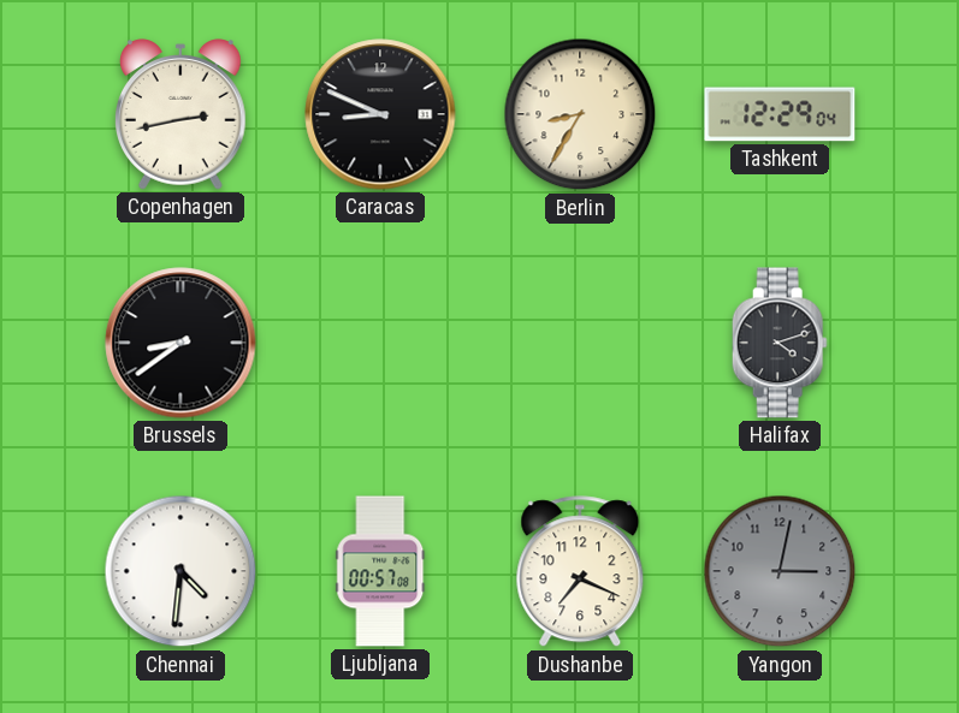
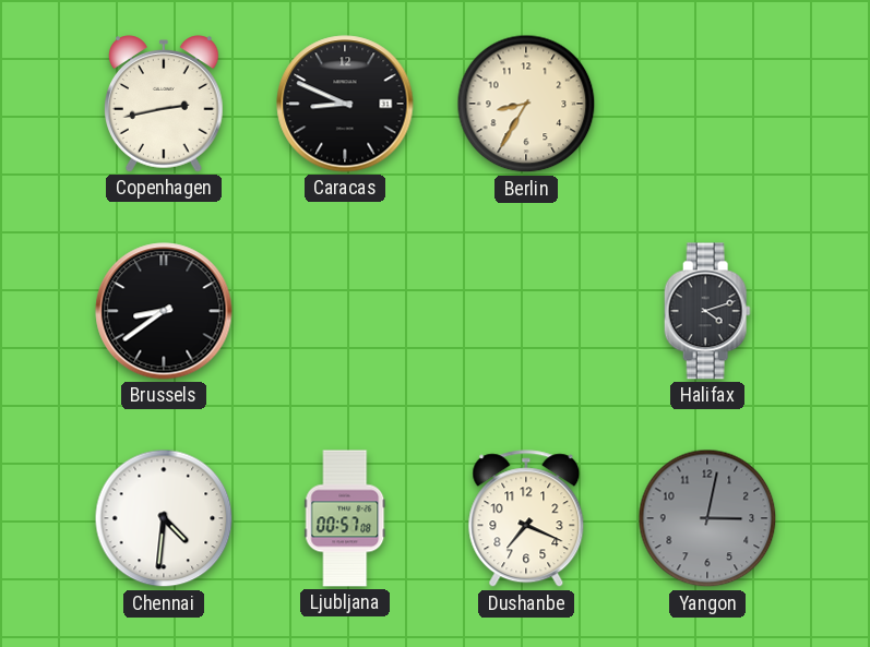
Tashkent: 12:29 -> none (780, 114)
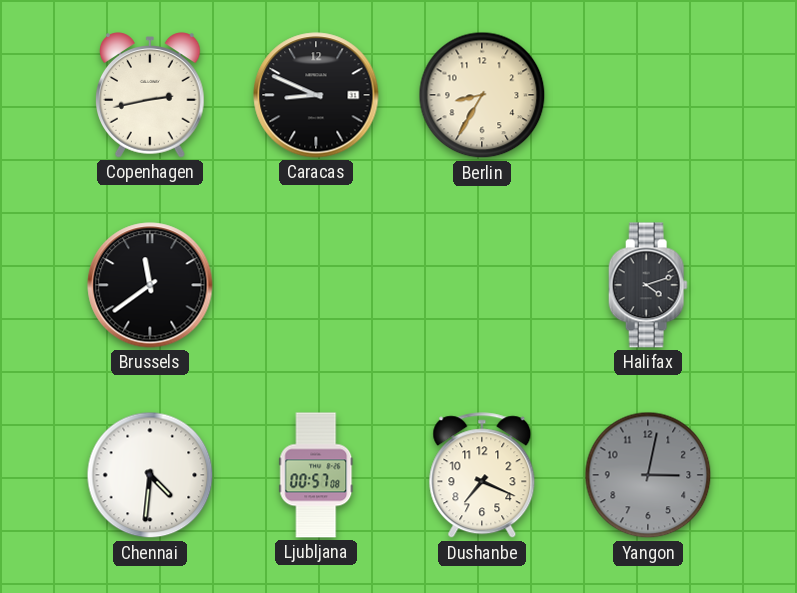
Brussels: 8:39 -> 11:39 (150, 285)
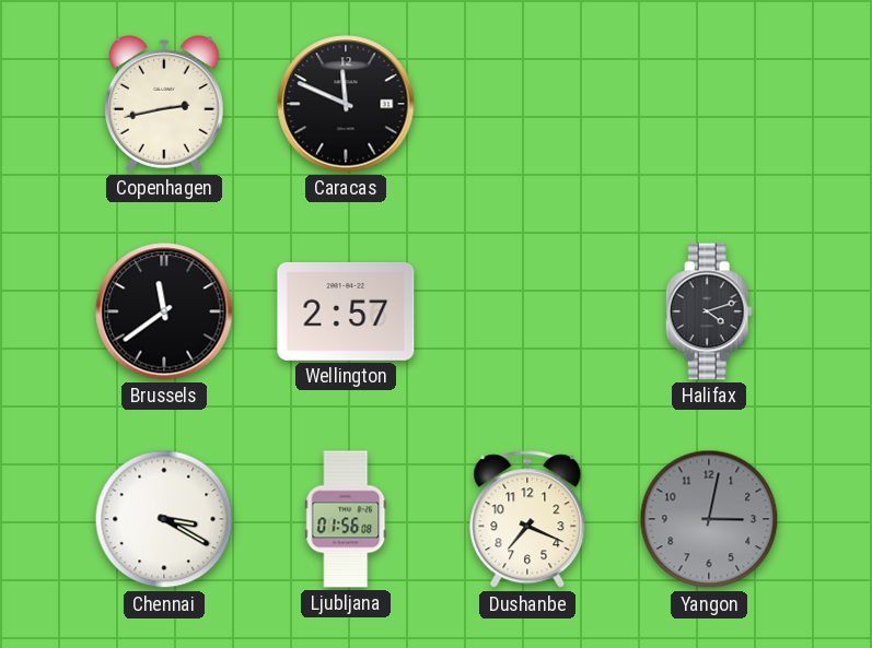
Caracas: 8:49 -> 11:49 (346, 104)
Berlin: 8:35 -> none (482, 95)
Wellington: none -> 2:57 (346, 311)
Chennai: 4:31 -> 3:20 (164, 519)
Ljubljana: 00:57 -> 01:56 (346, 519)
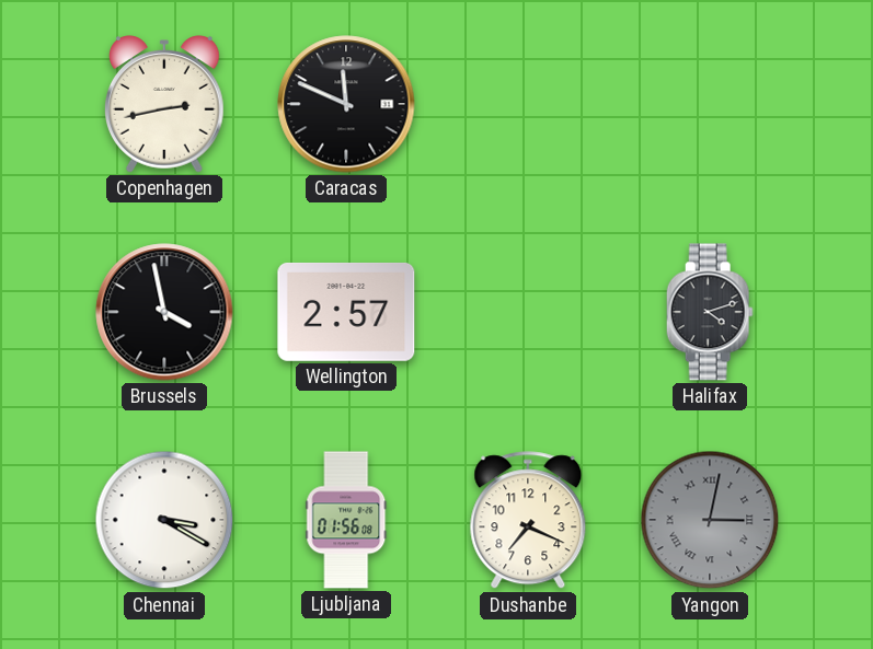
Brussels: 11:39 -> 3:58 (164, 312)
Yangon numerals: Arabic -> Roman (710, 520)
